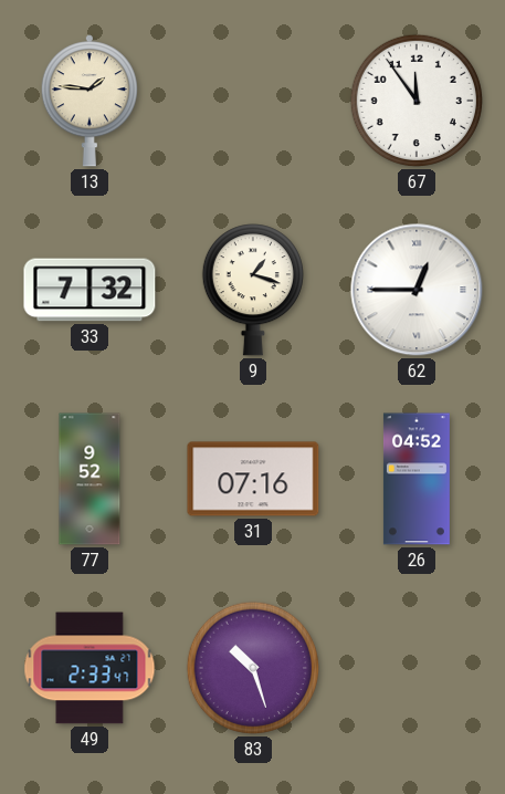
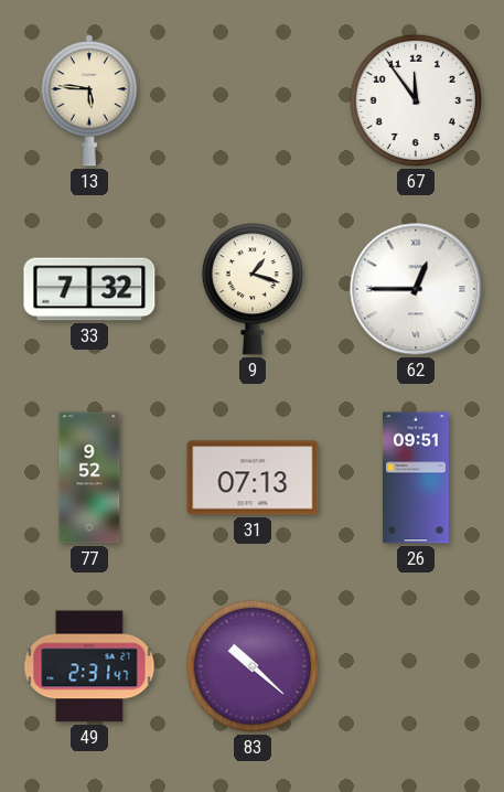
13: 1:46 -> 5:46 (89, 100)
31: 07:16 -> 07:13 (253, 478)
26: 04:52 -> 09:51 (416, 478)
49: 2:33 -> 2:31 (89, 666)
83: 10:27 -> 10:22 (253, 666)
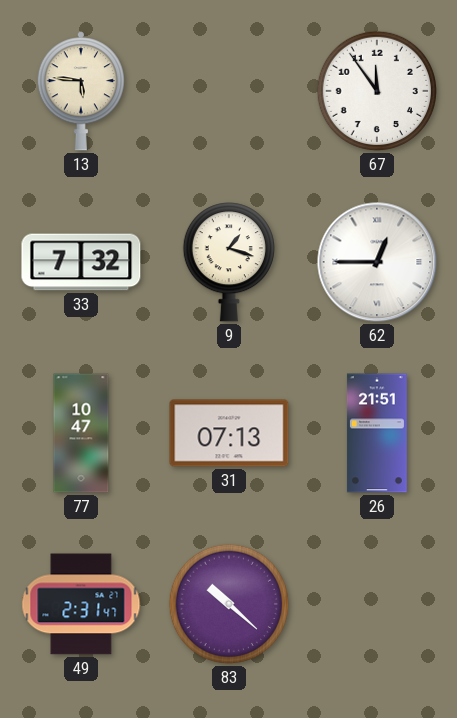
77: 9:52 -> 10:47 (81, 433)
26: 09:51 -> 21:51 (377, 433)
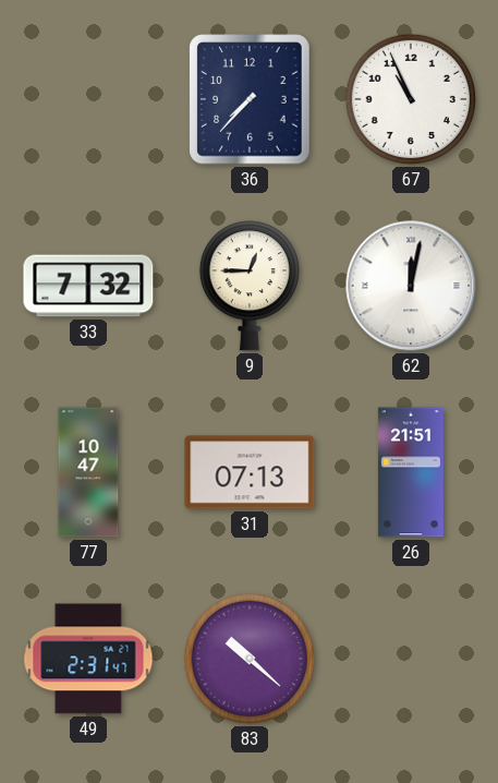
13: 5:46 -> none (81, 91)
36: none -> 7:37 (250, 99)
67: 11:54 -> 10:56 (411, 99)
9: 1:18 -> 12:45 (250, 286)
62: 12:45 -> 12:02 (411, 286)
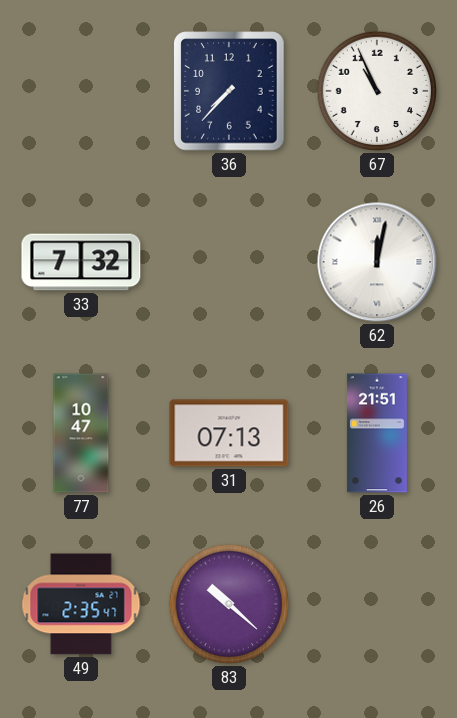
9: 12:45 -> none (250, 286)
49: 2:31 -> 2:35 (81, 604)
